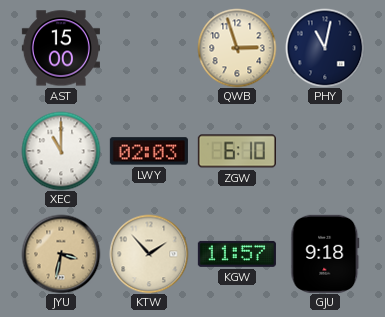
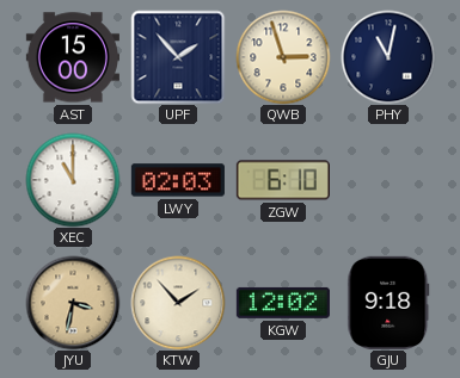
UPF: none -> 1:53 (178, 57)
KGW: 11:57 -> 12:02 (283, 303)
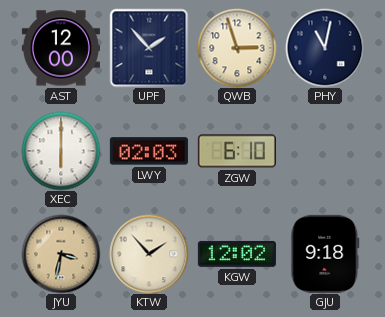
AST: 15:00 -> 12:00 (61, 48)
XEC: 11:00 -> 6:00 (61, 151)
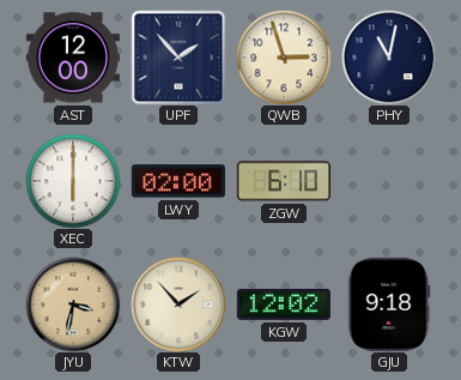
LWY: 02:03 -> 02:00 (178, 181)
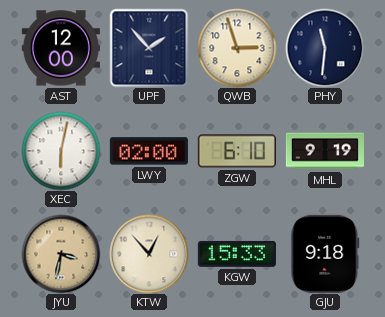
PHY: 11:02 -> 11:31 (325, 48)
XEC: 6:00 -> 6:02 (61, 151)
MHL: none -> 9:19 (324, 151)
KTW: 1:53 -> 12:53 (149, 254)
KGW: 12:02 -> 15:33 (237, 254)
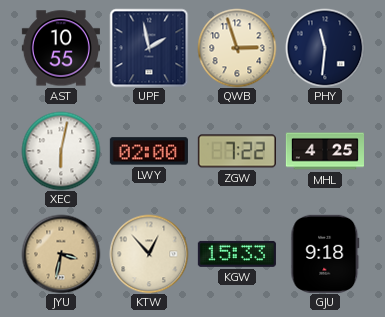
AST: 12:00 -> 10:55 (61, 48)
UPF: 1:53 -> 1:58 (149, 48)
ZGW: 6:10 -> 7:22 (237, 151)
MHL: 9:19 -> 4:25 (324, 151)
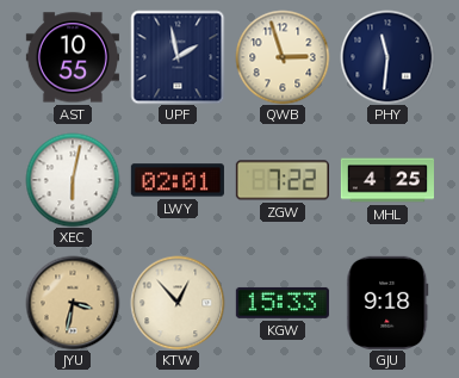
LWY: 02:00 -> 02:01 (178, 180)
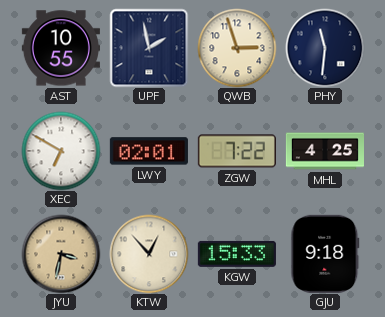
XEC: 6:02 -> 6:50 (61, 151)
